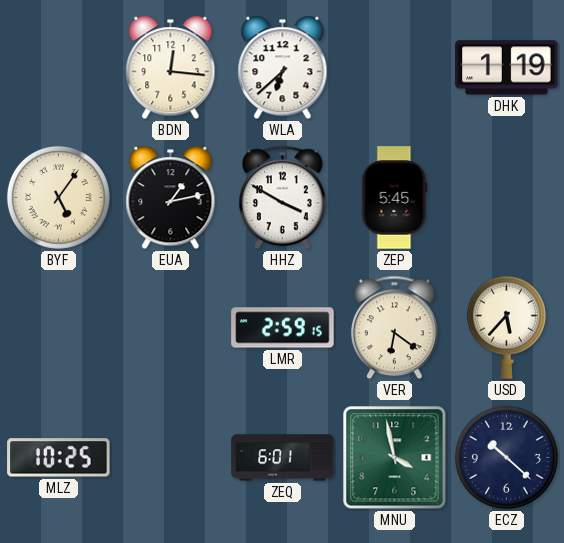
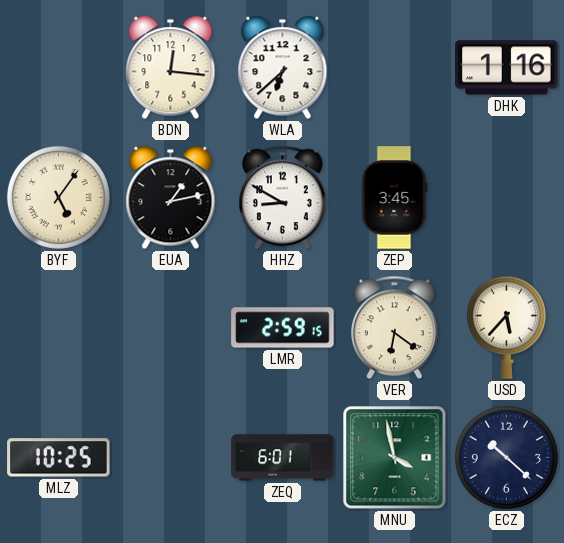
DHK: 1:19 -> 1:16 (507, 68)
HHZ: 3:50 -> 8:50 (283, 198)
ZEP: 5:45 -> 3:45 (395, 198)
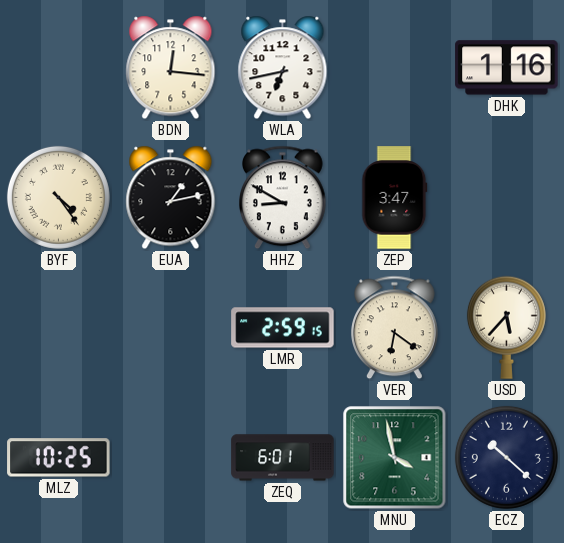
WLA: 6:38 -> 6:43 (283, 68)
BYF: 5:06 -> 4:24 (58, 197)
ZEP: 3:45 -> 3:47 (395, 198)
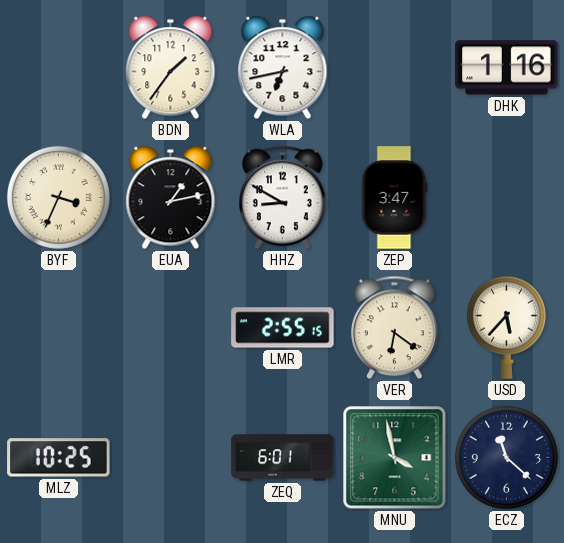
BDN: 12:16 -> 1:36 (171, 68)
BYF: 4:24 -> 3:34 (58, 197)
LMR: 2:59 -> 2:55 (283, 328)
ECZ: 10:22 -> 11:22 (506, 457)
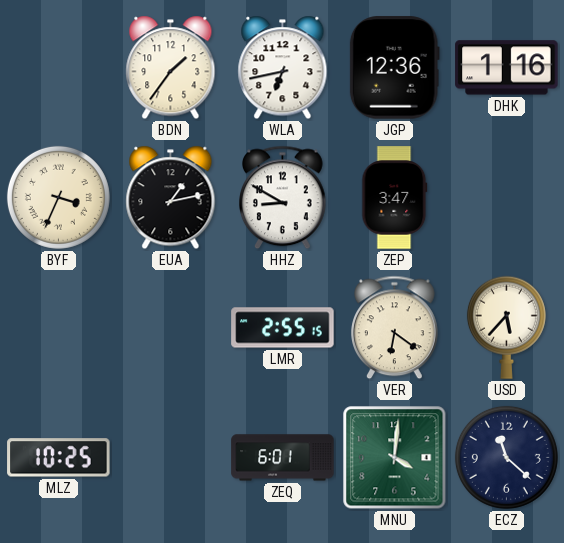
JGP: none -> 12:36 (394, 68)
MNU: 3:58 -> 4:01 (395, 458)
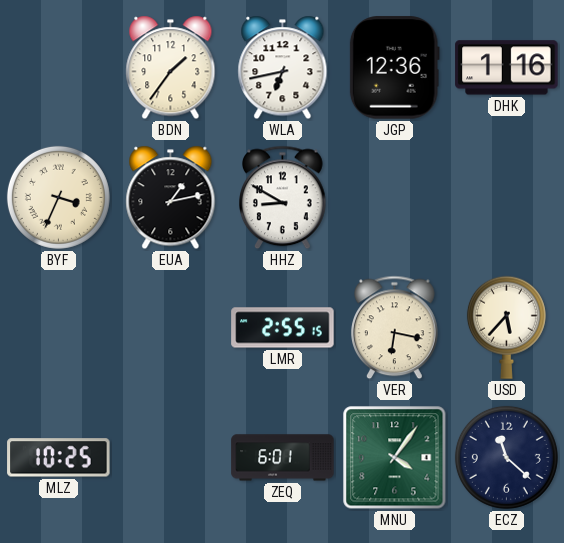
ZEP: 3:47 -> none (395, 198)
VER: 6:21 -> 6:17 (395, 328)
MNU: 4:01 -> 4:06 (395, 458)
